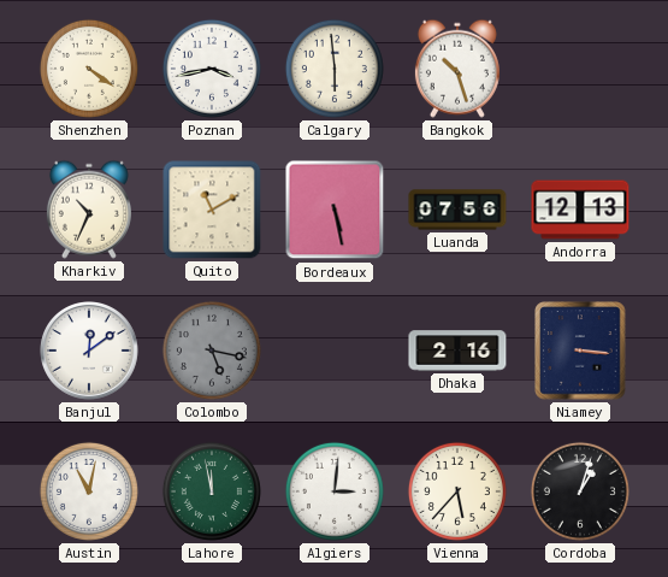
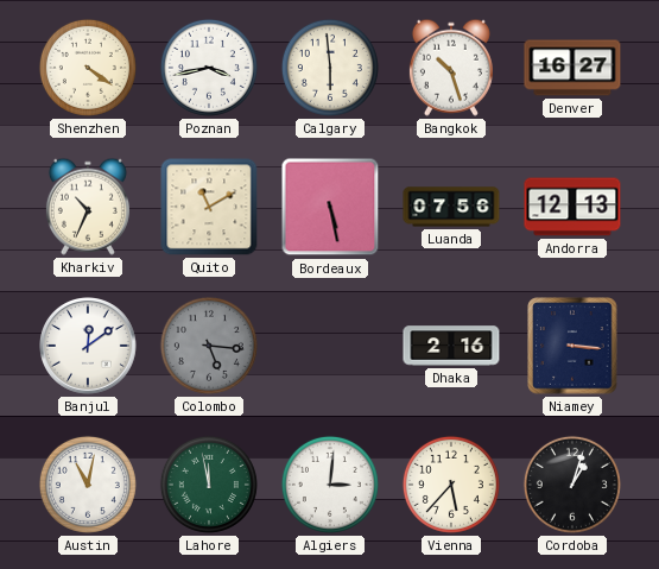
Denver: none -> 16:27 (572, 68)
Colombo: 5:17 -> 5:16 (209, 346)
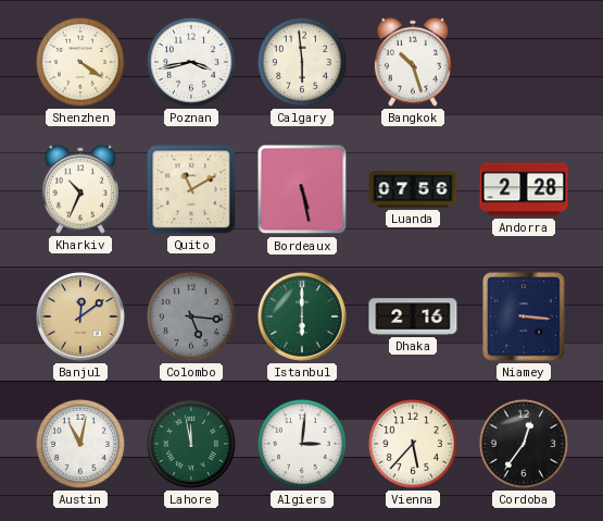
Denver: 16:27 -> none (572, 68)
Andorra: 12:13 -> 2:28 (524, 189)
Banjul dial: white -> champagne (81, 318)
Istanbul: none -> 6:00 (303, 318)
Cordoba: 1:03 -> 12:36 (524, 444)
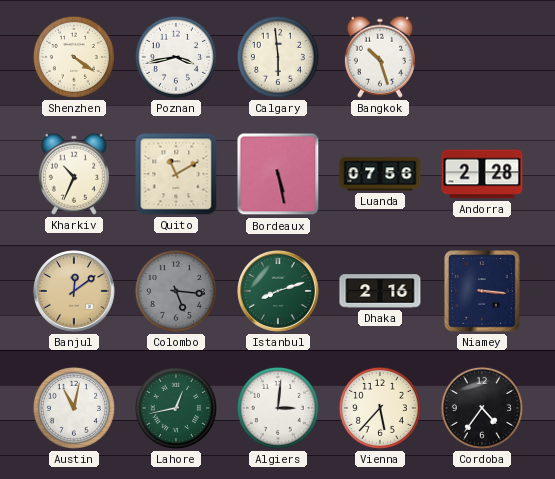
Istanbul: 6:00 -> 8:12 (279, 292)
Lahore: 11:58 -> 12:43 (176, 408)
Cordoba: 12:36 -> 4:36 (482, 408)
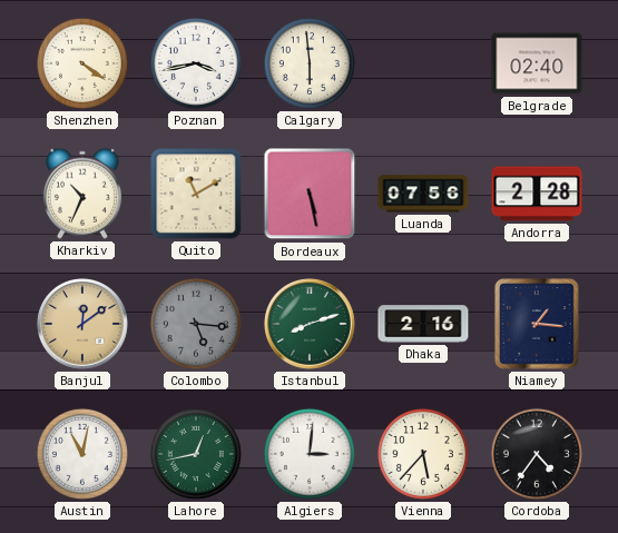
Bangkok: 10:27 -> none (380, 57)
Belgrade: none -> 02:40 (537, 63)
Niamey: 3:16 -> 1:16 (537, 324)
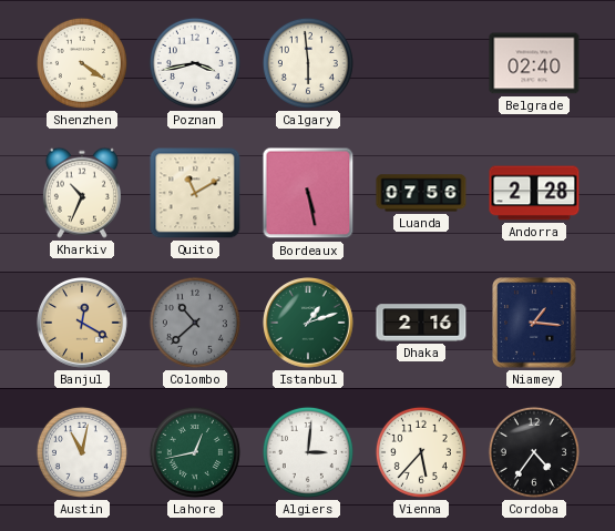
Banjul: 12:09 -> 12:20 (83, 324)
Colombo: 5:16 -> 10:38 (195, 323)
Istanbul: 8:12 -> 1:12 (309, 324)
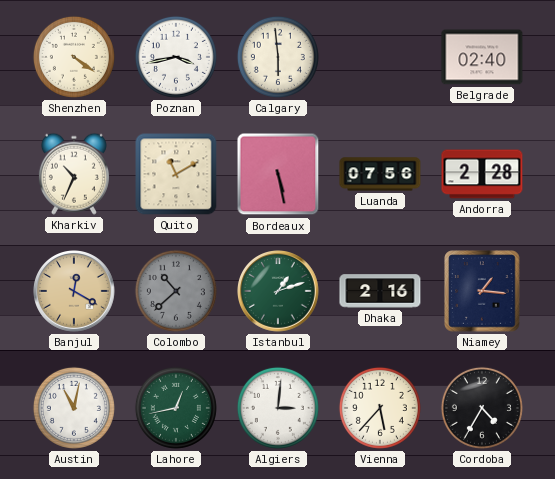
Cordoba: 4:36 -> 4:35 (482, 408)
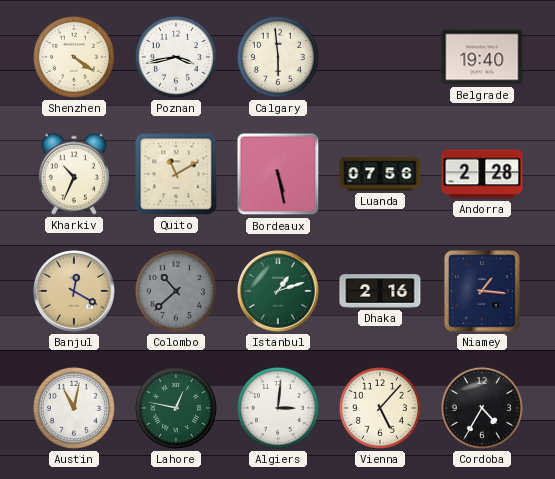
Belgrade: 02:40 -> 19:40 (482, 57)
Lahore: 12:43 -> 12:47 (176, 408)
Vienna: 5:37 -> 5:07 (380, 408)
